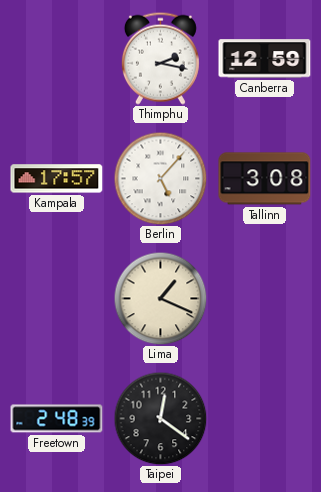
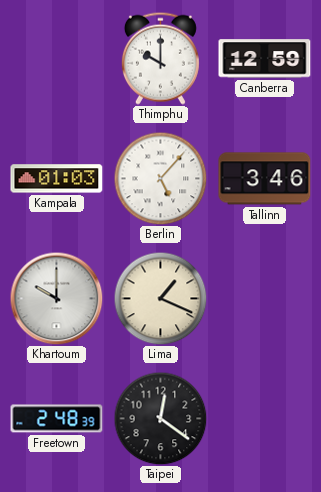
Thimphu: 2:17 -> 10:00 (160, 58)
Kampala: 17:57 -> 01:03 (57, 179)
Tallinn: 3:08 -> 3:46 (265, 179)
Khartoum: none -> 10:00 (56, 298)
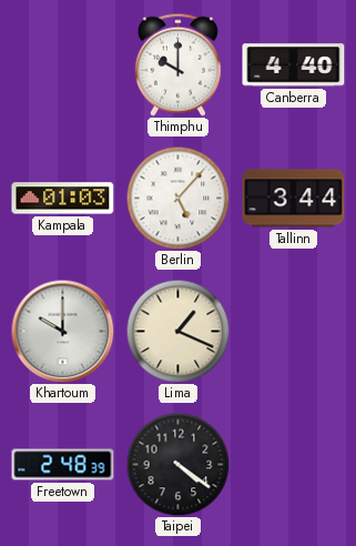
Canberra: 12:59 -> 4:40 (294, 65)
Tallinn: 3:46 -> 3:44 (294, 199)
Taipei: 12:21 -> 4:21 (177, 464)
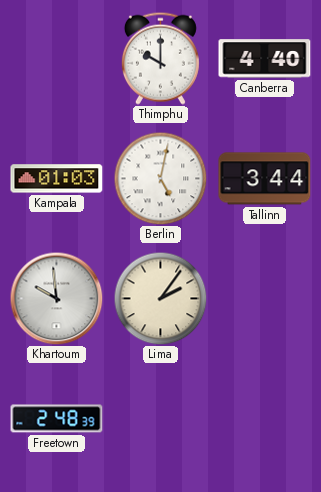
Berlin: 5:07 -> 5:02 (160, 178)
Khartoum: 10:00 -> 9:59 (56, 298)
Lima: 1:19 -> 2:06 (160, 298)
Taipei: 4:21 -> none (177, 464)
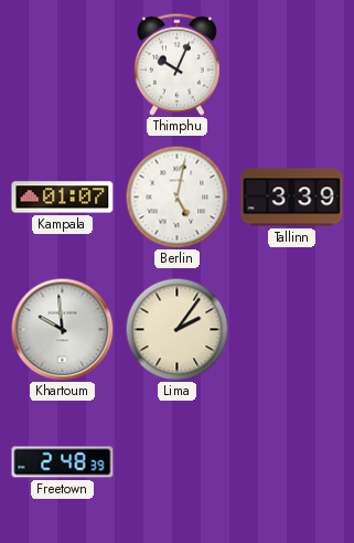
Thimphu: 10:00 -> 10:04 (176, 64)
Canberra: 4:40 -> none (265, 59)
Kampala: 01:03 -> 01:07 (63, 198)
Tallinn: 3:44 -> 3:39 (292, 198)
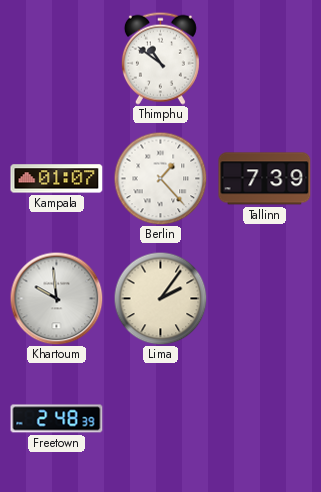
Thimphu: 10:04 -> 10:51 (160, 58)
Berlin: 5:02 -> 1:23 (160, 178)
Tallinn: 3:39 -> 7:39 (265, 179)
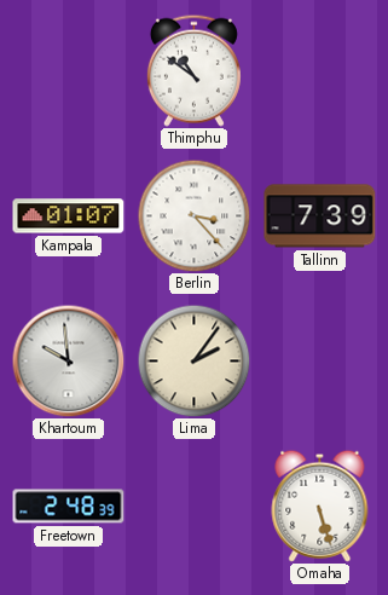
Berlin: 1:23 -> 3:23 (193, 215)
Omaha: none -> 5:27 (320, 506)
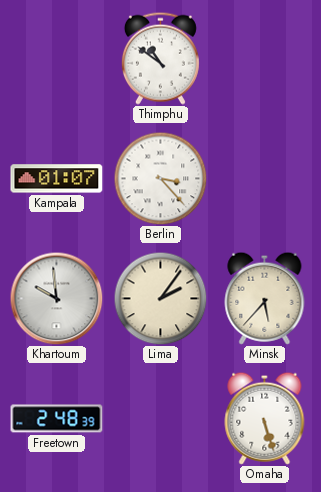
Tallinn: 7:39 -> none (320, 216)
Minsk: none -> 5:37 (265, 298)
